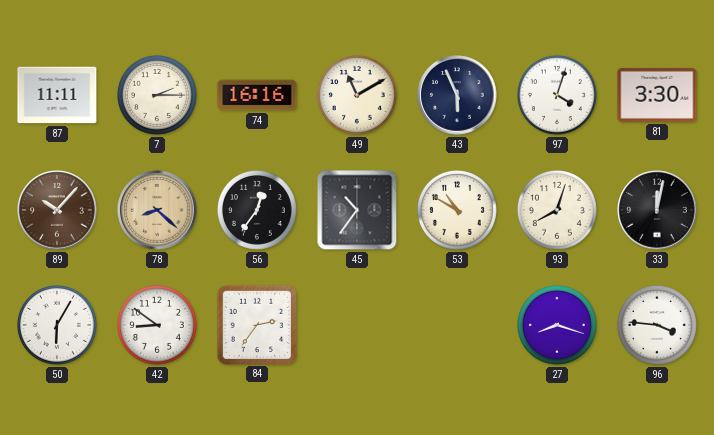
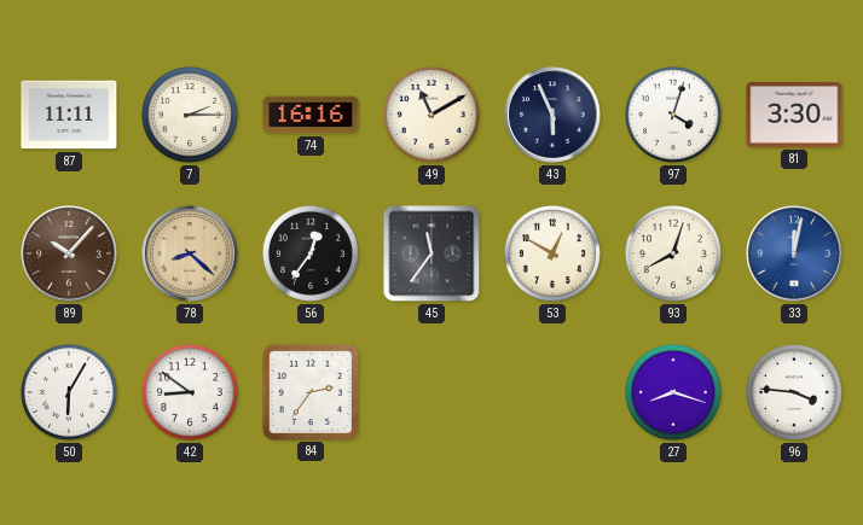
45: 10:36 -> 11:36 (431, 253)
53: 10:50 -> 12:50 (552, 253)
33 dial: black -> blue (794, 253)
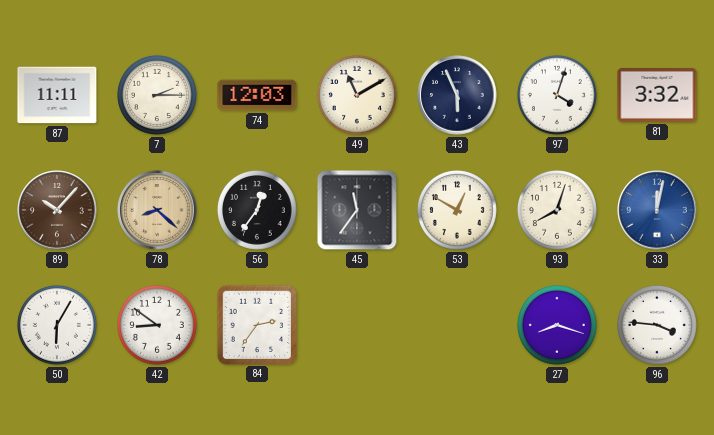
74: 16:16 -> 12:03 (257, 95)
81: 3:30 -> 3:32 (657, 95)
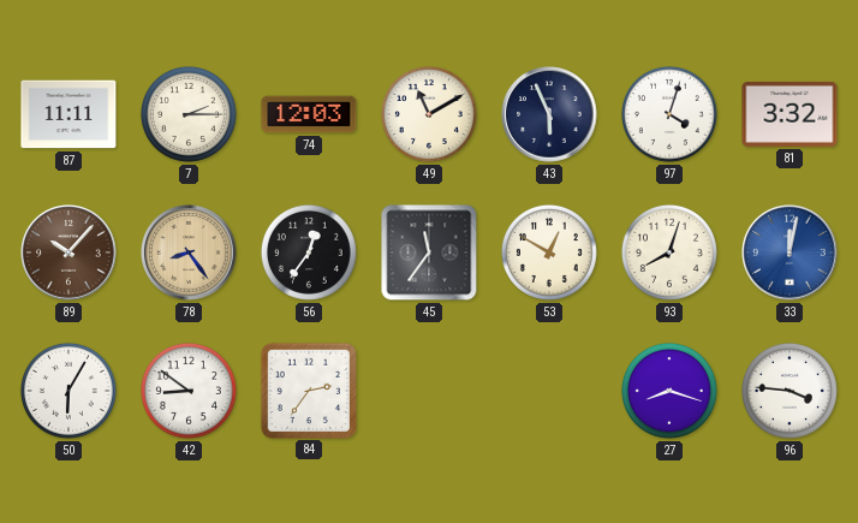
78: 8:22 -> 8:24 (189, 252)
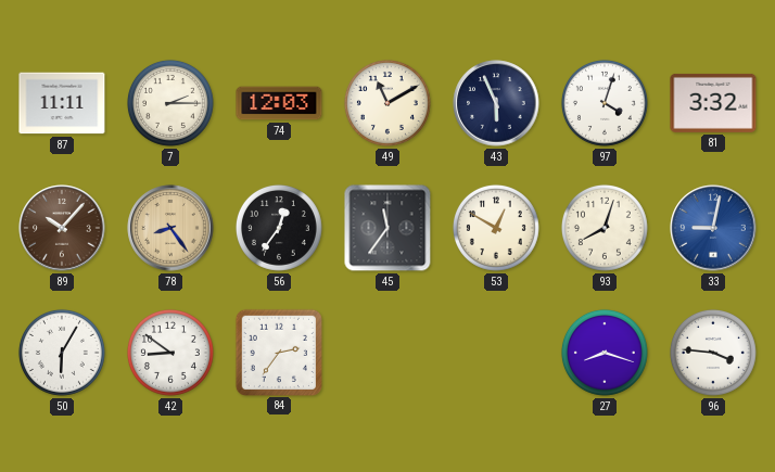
33: 12:02 -> 9:02 (713, 228)
